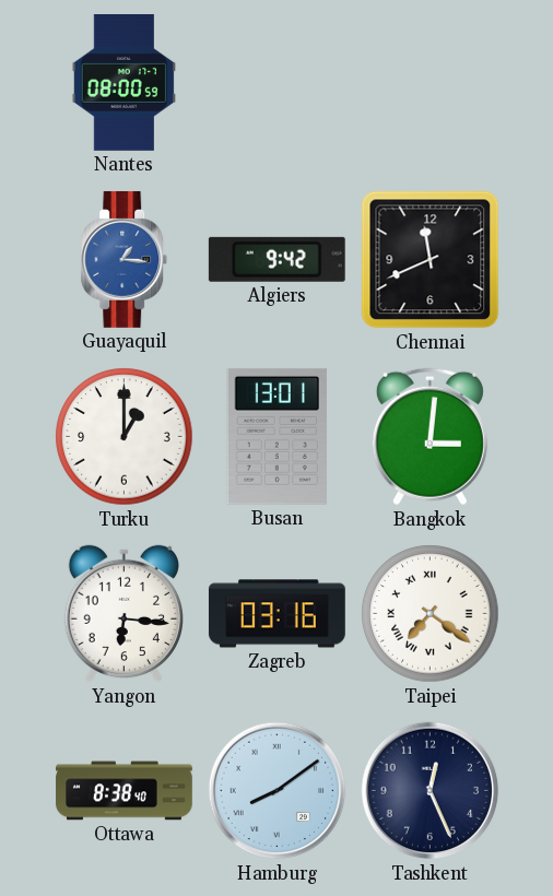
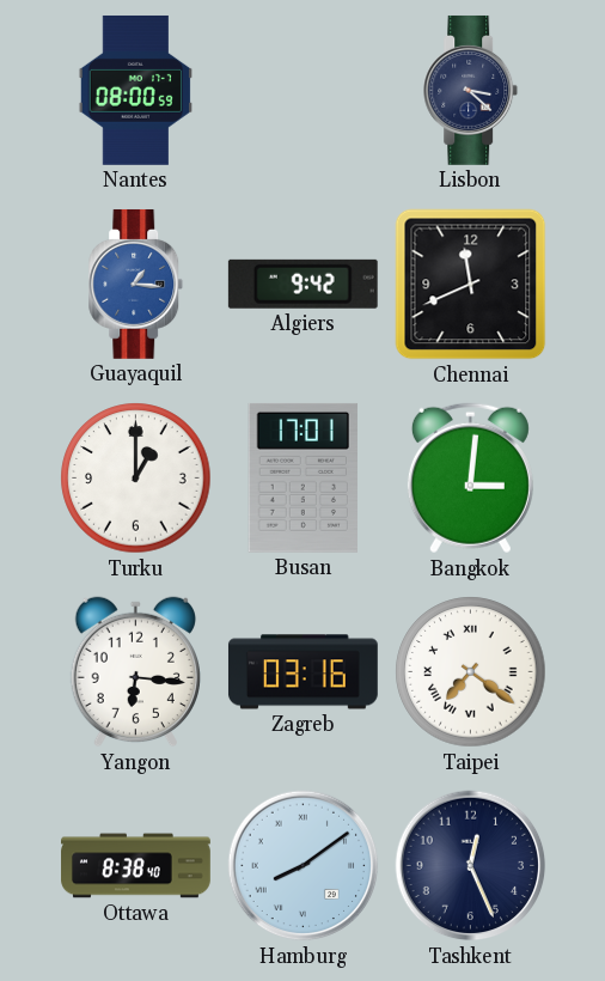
Lisbon: none -> 3:22 (471, 90)
Busan: 13:01 -> 17:01 (302, 477)
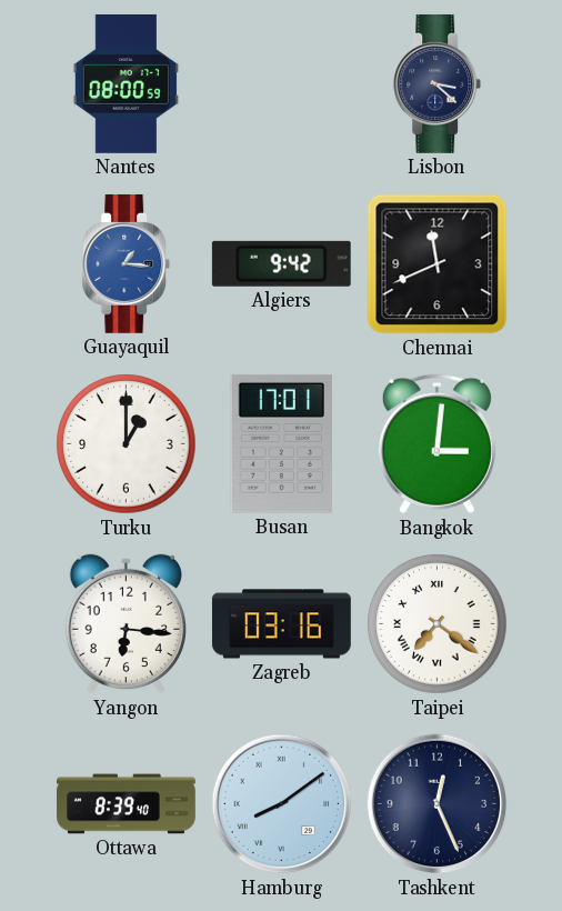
Ottawa: 8:38 -> 8:39 (127, 804)
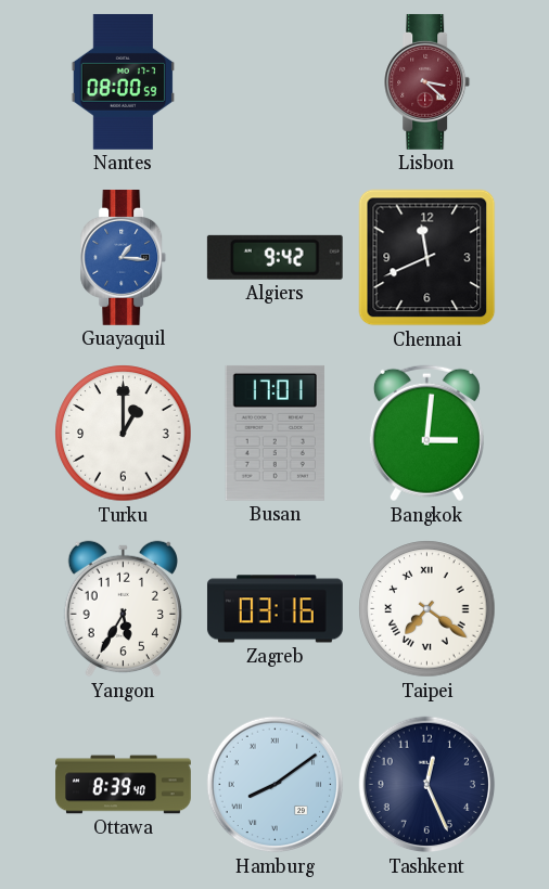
Lisbon dial: navy -> burgundy (427, 81)
Yangon: 6:16 -> 5:35 (123, 609)
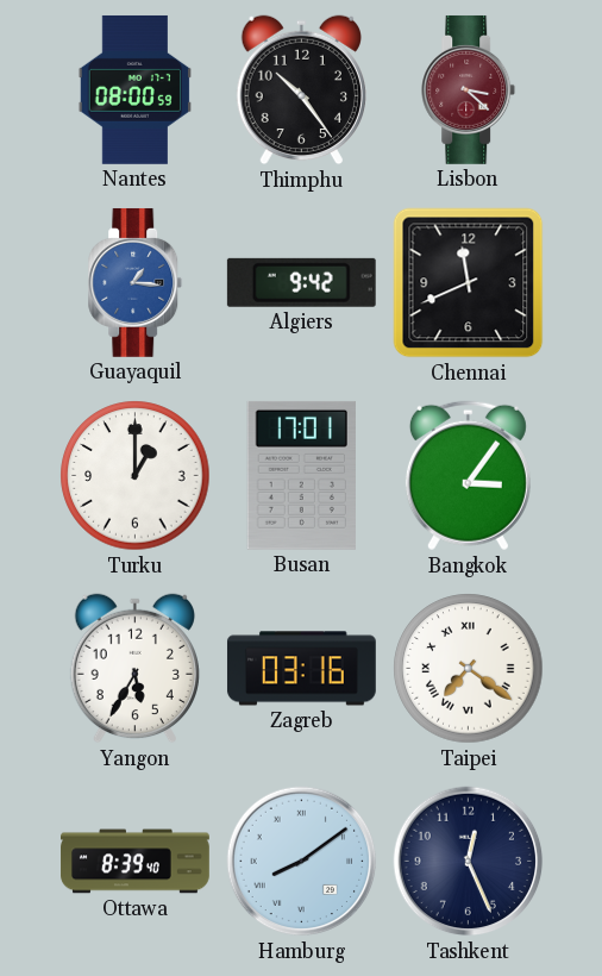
Thimphu: none -> 10:24 (301, 90)
Bangkok: 3:01 -> 3:06 (468, 476)
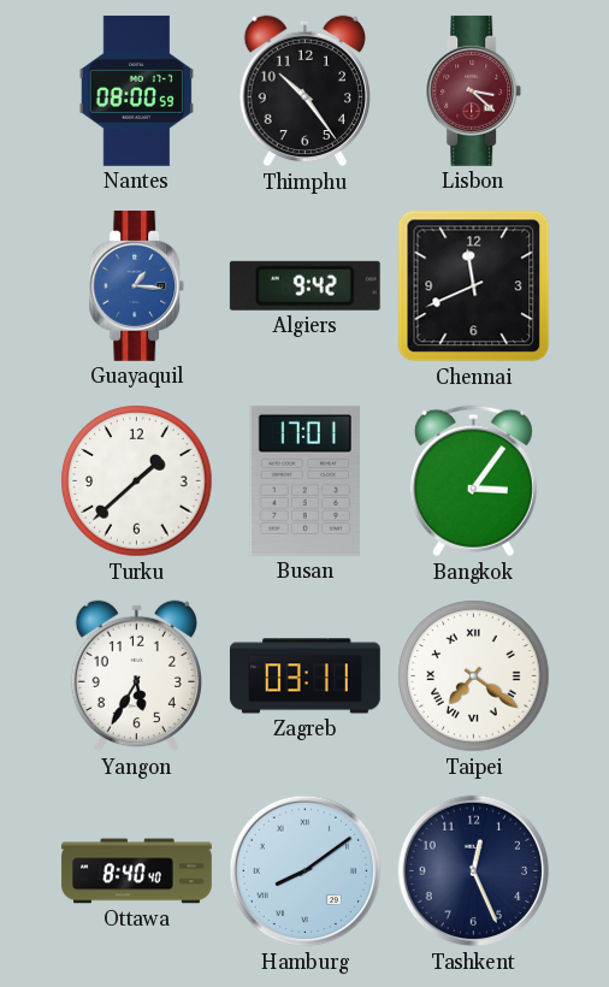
Turku: 1:00 -> 1:38 (137, 481)
Zagreb: 03:16 -> 03:11 (306, 676)
Ottawa: 8:39 -> 8:40 (137, 871)
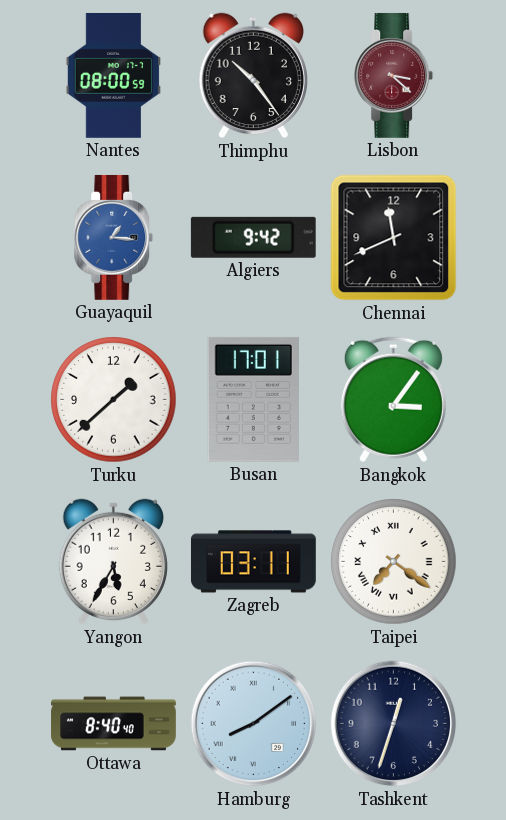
Tashkent: 12:26 -> 12:33 (394, 724)
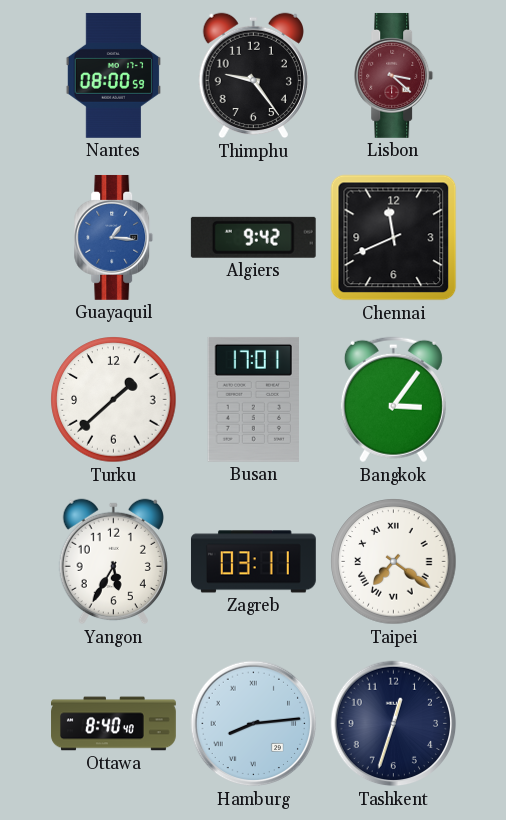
Thimphu: 10:24 -> 9:24 (253, 76)
Hamburg: 8:09 -> 8:14 (254, 724)
